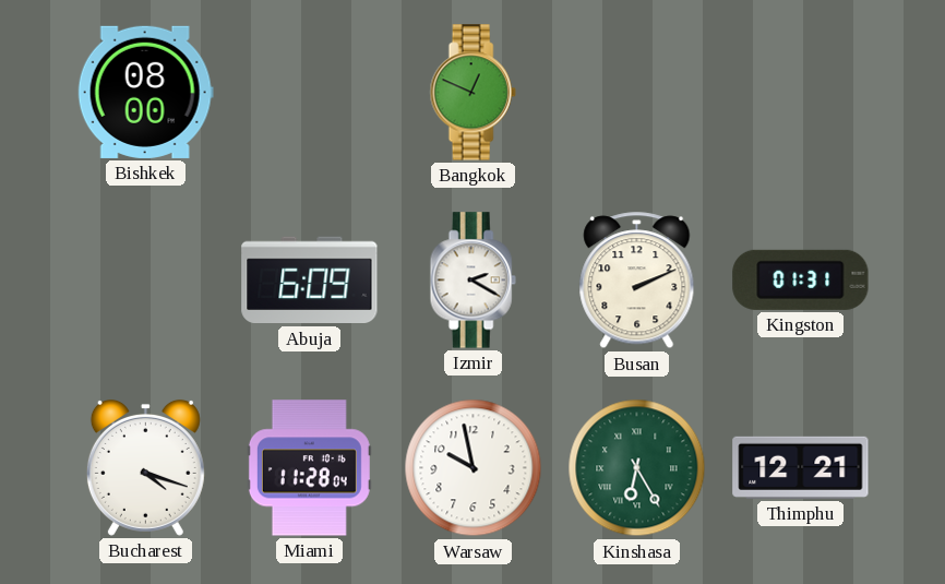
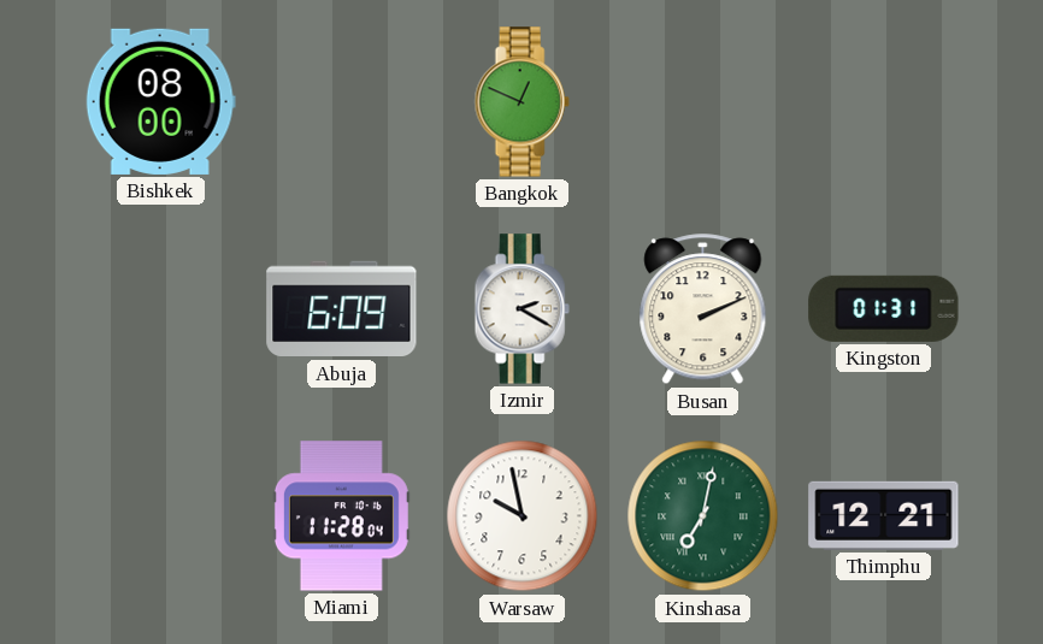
Bucharest: 4:18 -> none (145, 467)
Kinshasa: 6:25 -> 7:02 (703, 516)
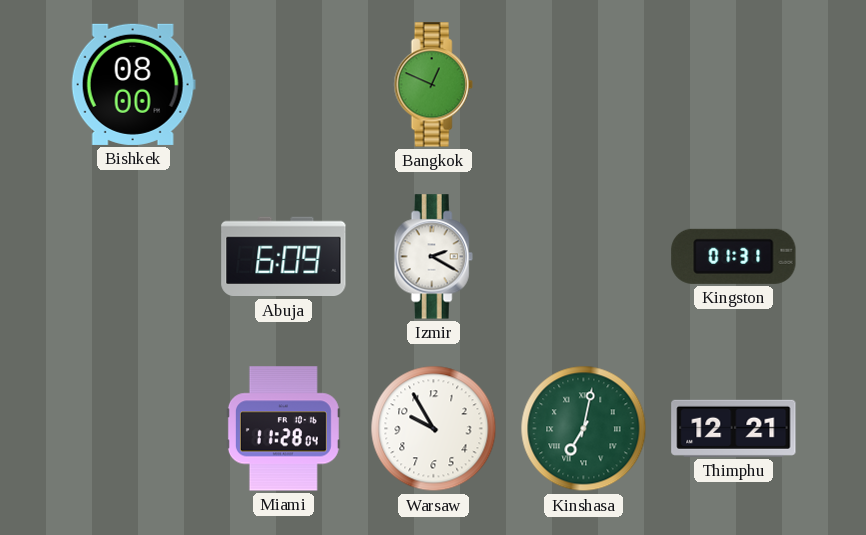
Busan: 2:11 -> none (703, 309)
Warsaw: 9:58 -> 9:55 (434, 429)
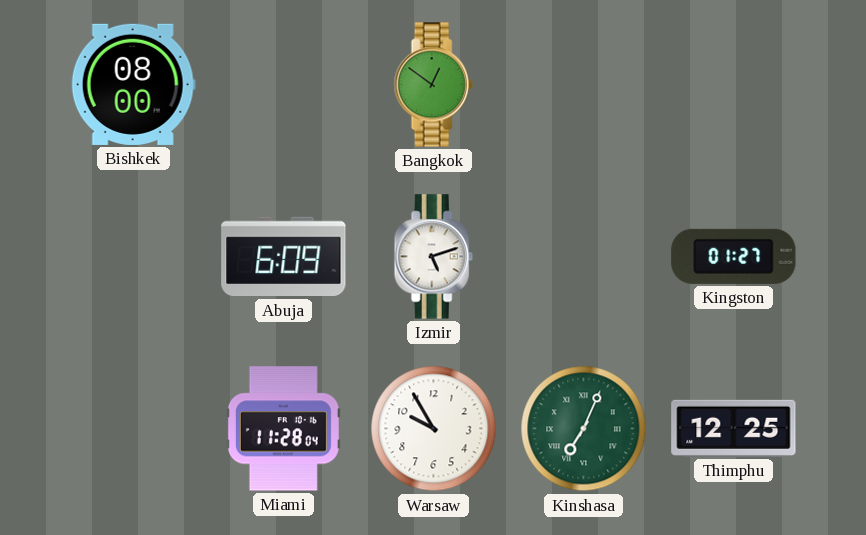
Bangkok: 12:49 -> 12:51 (433, 85)
Izmir: 2:20 -> 5:12 (433, 257)
Kingston: 01:31 -> 01:27 (734, 256)
Kinshasa: 7:02 -> 7:04 (584, 429)
Thimphu: 12:21 -> 12:25 (734, 428)
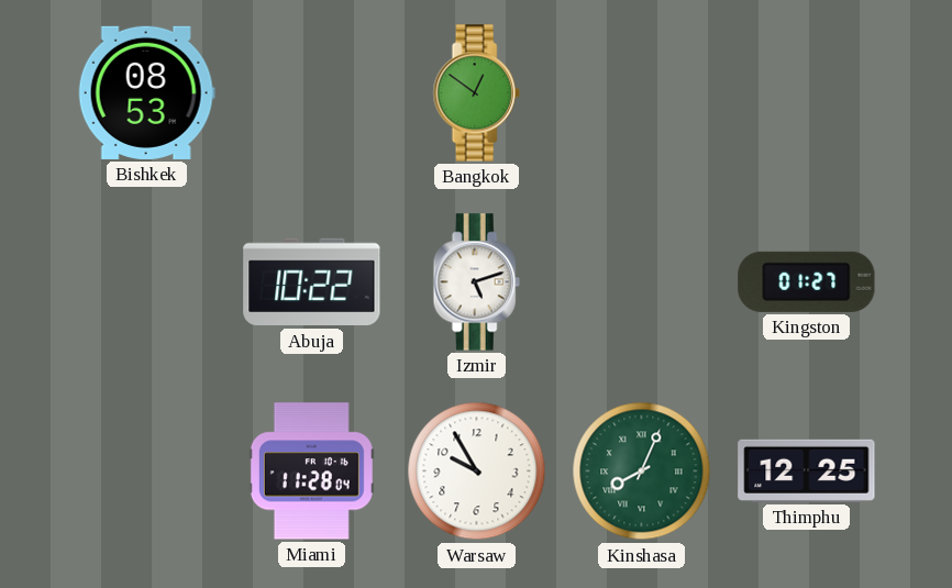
Bishkek: 08:00 -> 08:53 (146, 92)
Abuja: 6:09 -> 10:22 (312, 282)
Kinshasa: 7:04 -> 8:04 (642, 471)
